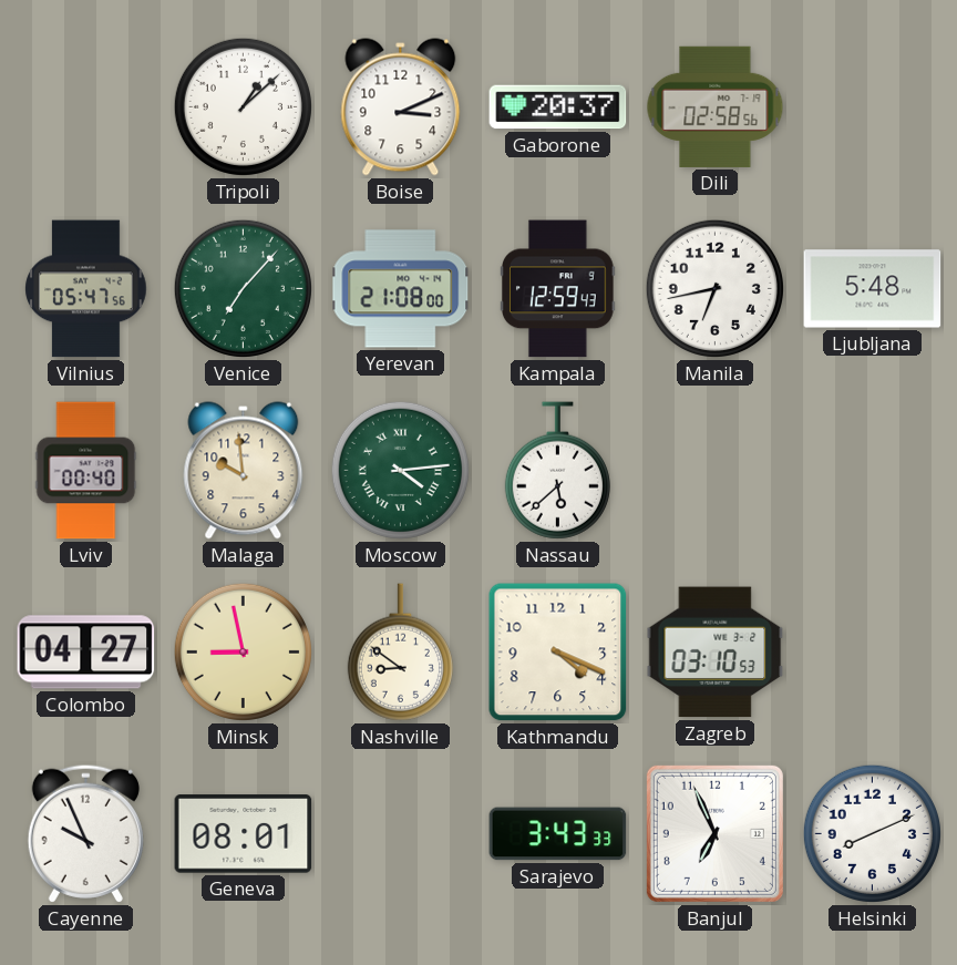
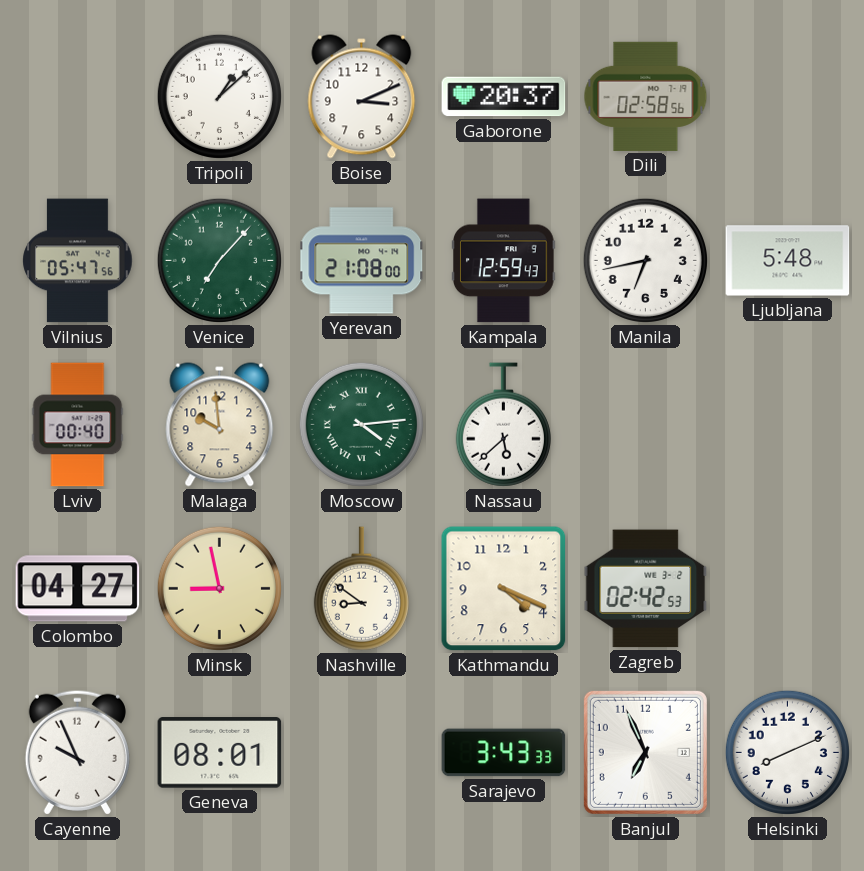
Zagreb: 03:10 -> 02:42 (646, 589)
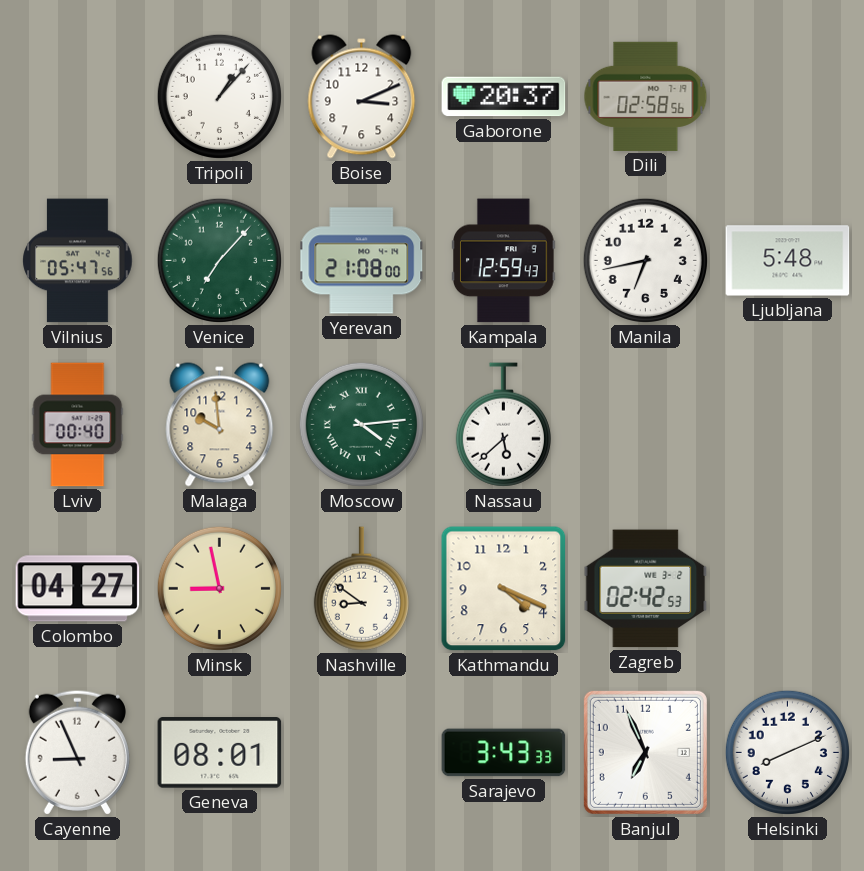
Tripoli: 1:08 -> 1:07 (219, 96)
Cayenne: 9:56 -> 8:56 (77, 752)
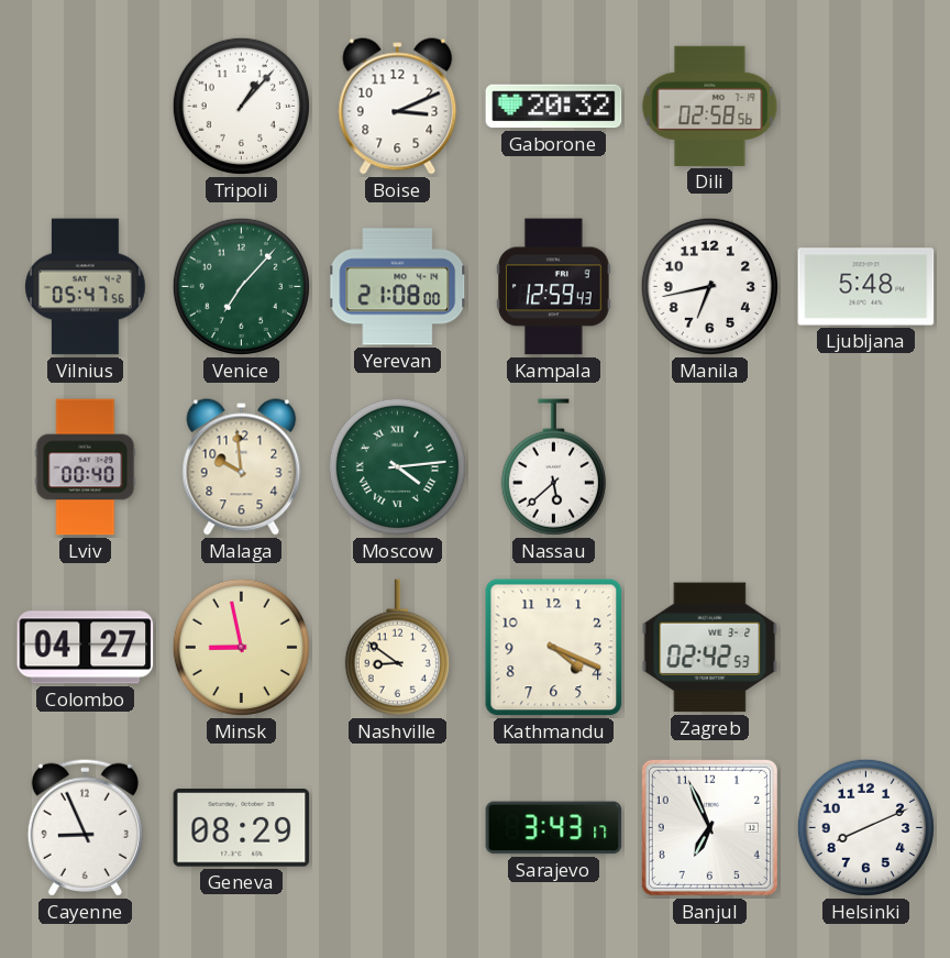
Gaborone: 20:37 -> 20:32 (554, 107)
Geneva: 08:01 -> 08:29 (242, 828)
Sarajevo: 3:43:33 -> 3:43:17 (554, 828)
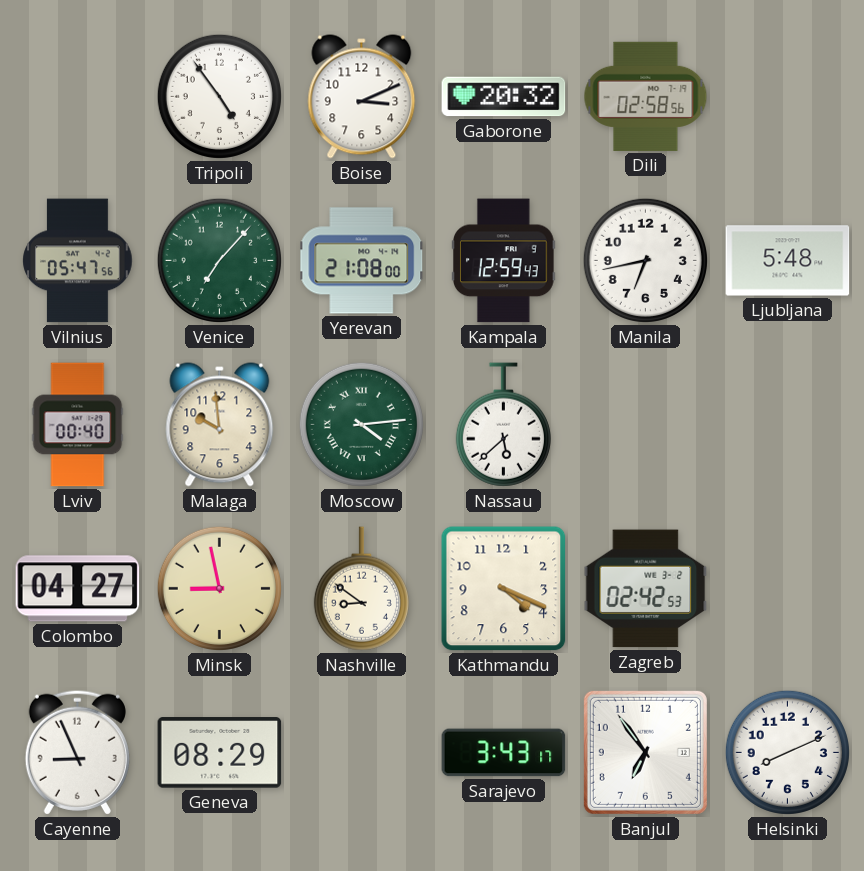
Tripoli: 1:07 -> 4:54 (219, 96)
Banjul: 6:56 -> 6:54 (645, 752)
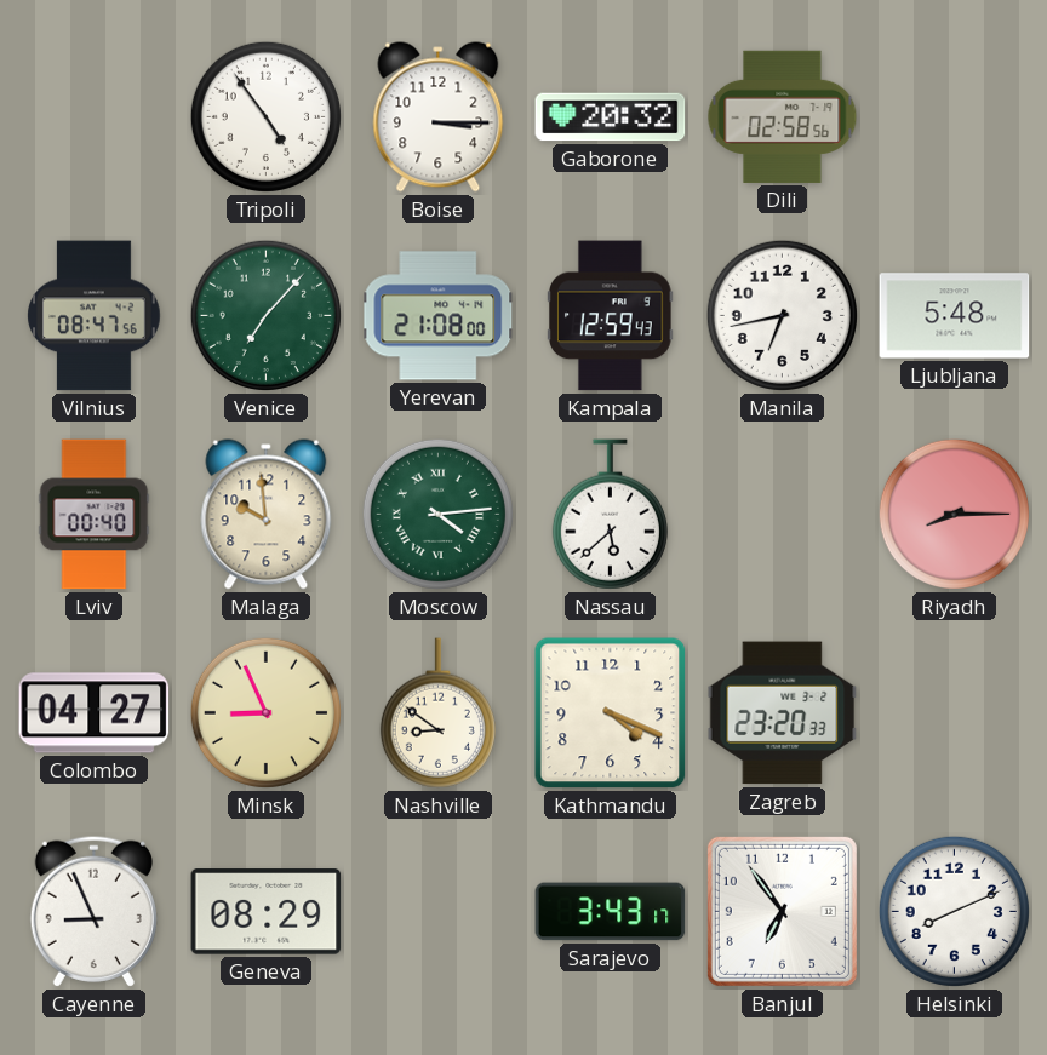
Boise: 3:11 -> 3:15 (439, 117)
Vilnius: 05:47 -> 08:47 (95, 316)
Riyadh: none -> 8:15 (954, 514)
Minsk: 8:58 -> 8:56 (265, 712)
Zagreb: 02:42 -> 23:20 (783, 713)
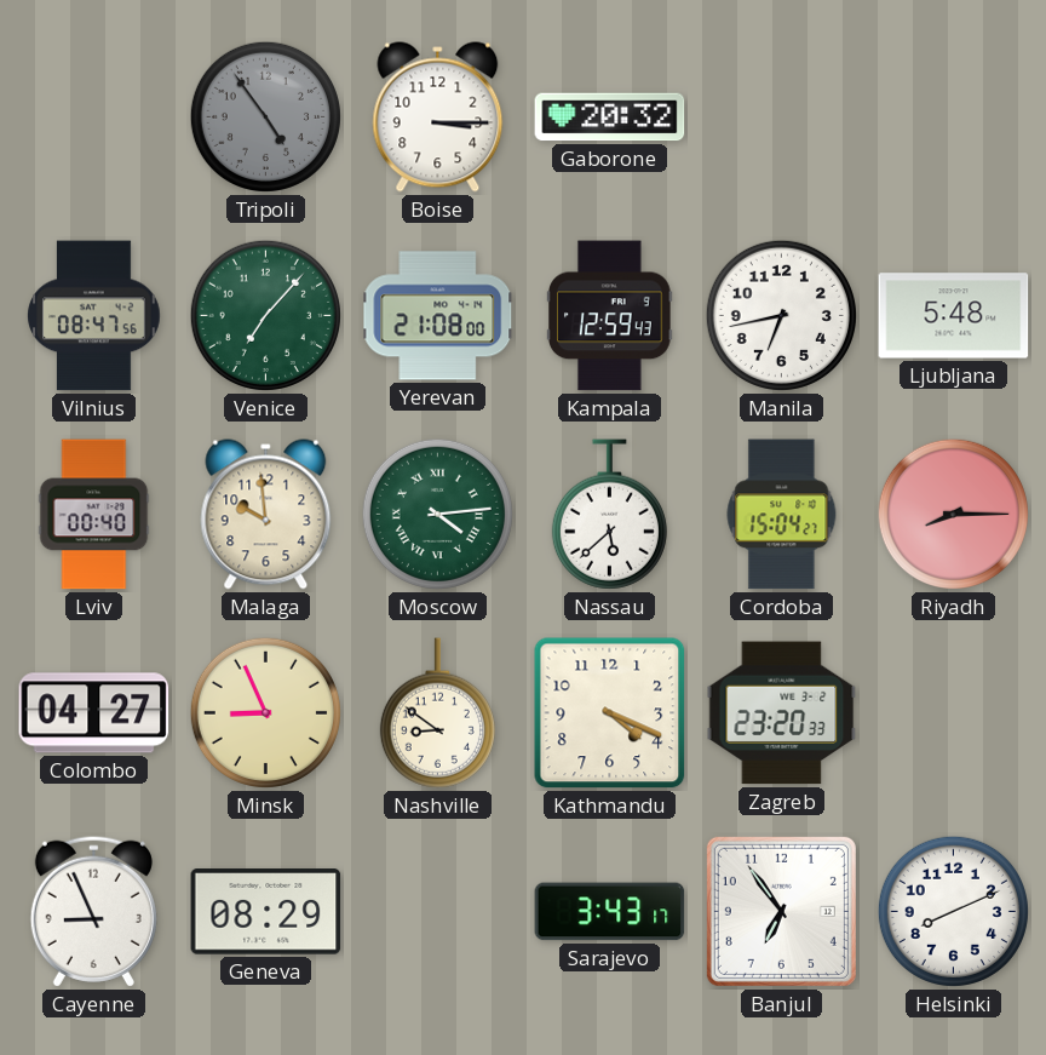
Tripoli dial: white -> grey (265, 116)
Dili: 02:58 -> none (783, 116)
Cordoba: none -> 15:04 (782, 515)
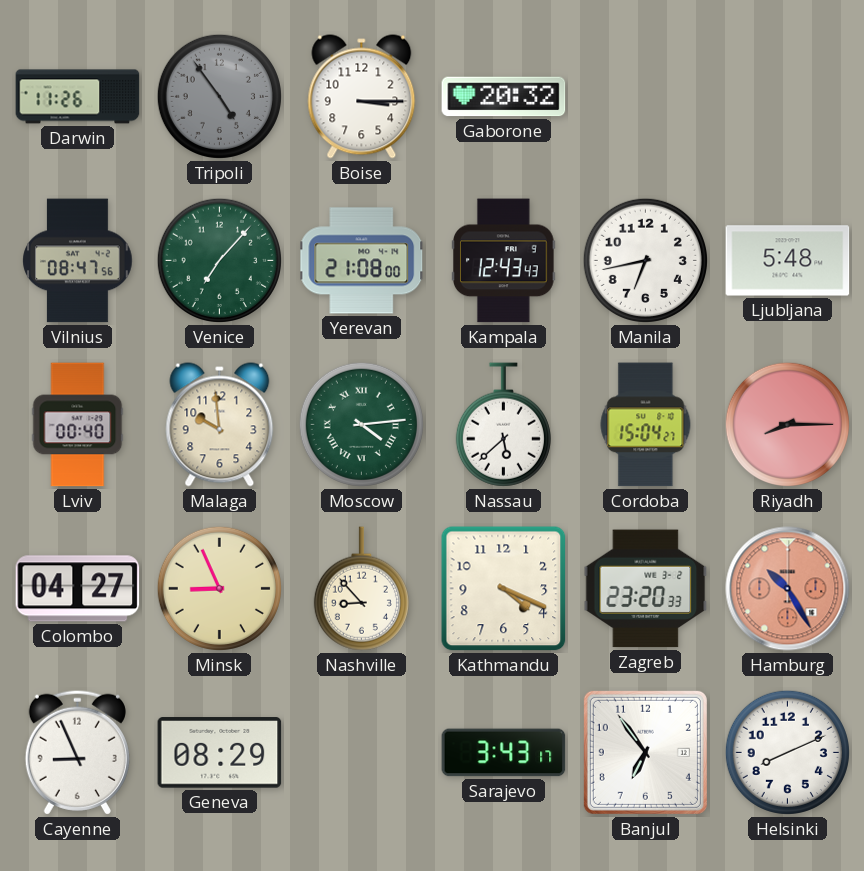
Darwin: none -> 11:26 (78, 97)
Kampala: 12:59 -> 12:43 (504, 261)
Nashville: 8:51 -> 8:53 (361, 589)
Hamburg: none -> 10:25 (788, 589)
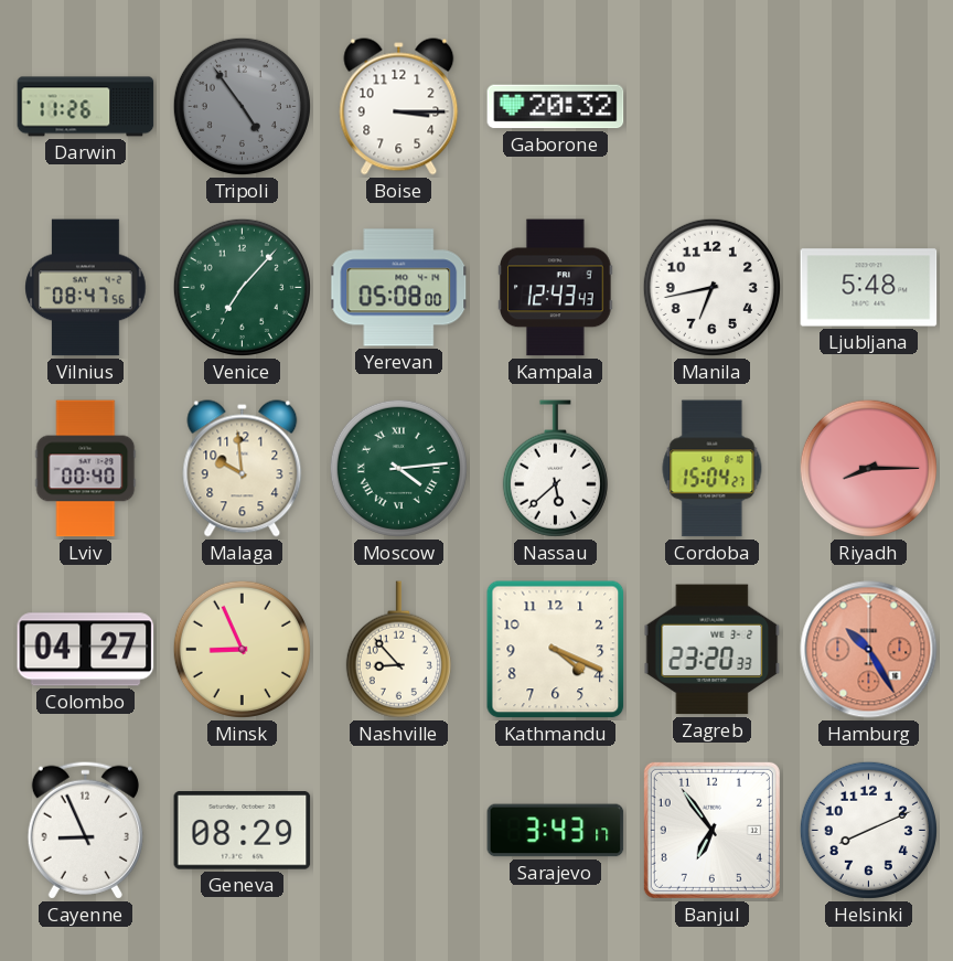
Yerevan: 21:08 -> 05:08 (399, 288)
